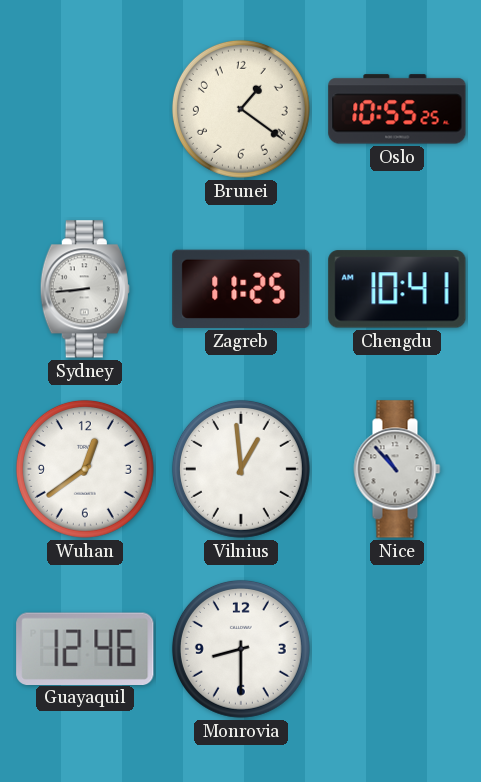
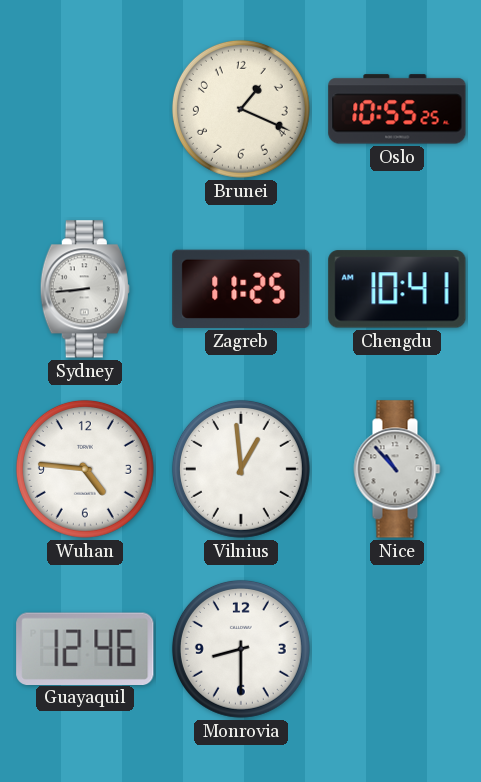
Brunei: 1:21 -> 1:19 (241, 109)
Wuhan: 12:39 -> 4:46 (85, 469)
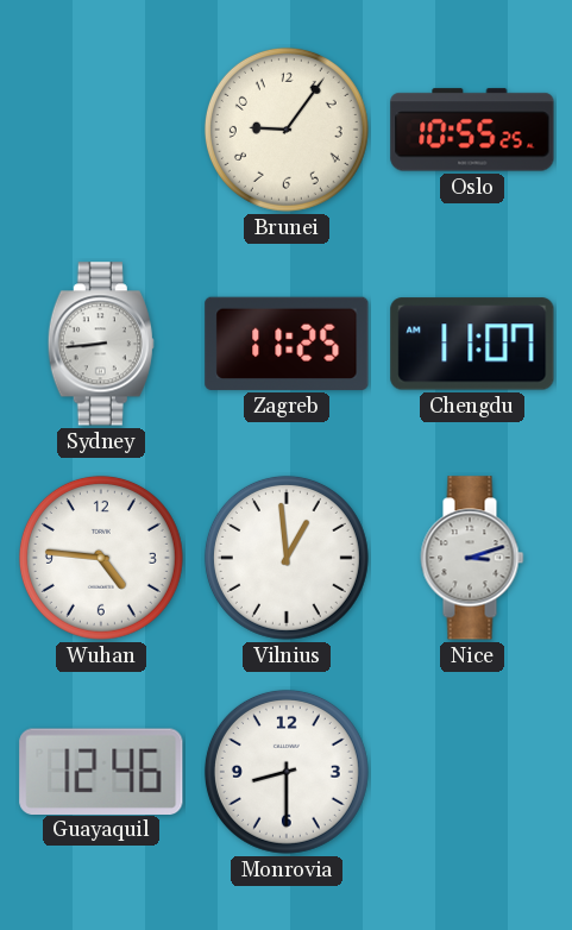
Brunei: 1:19 -> 9:06 (287, 130)
Chengdu: 10:41 -> 11:07 (472, 344)
Nice: 10:53 -> 3:12 (472, 558)
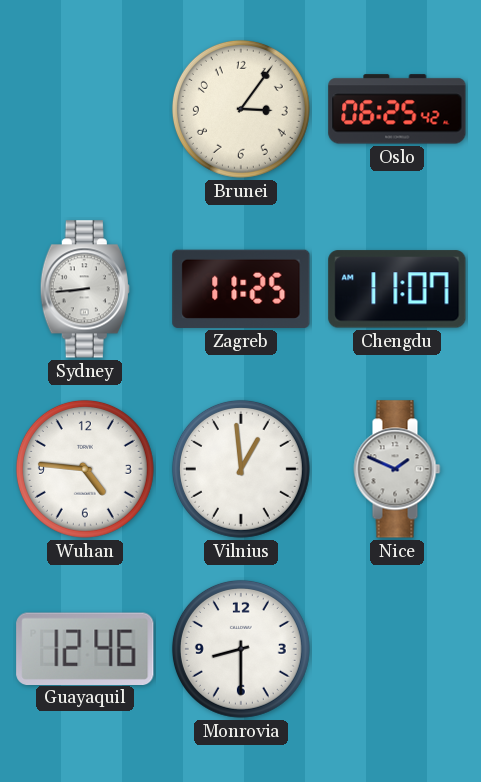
Brunei: 9:06 -> 3:06 (241, 109)
Oslo: 10:55 -> 06:25 (397, 109)
Nice: 3:12 -> 1:49 (397, 469)
